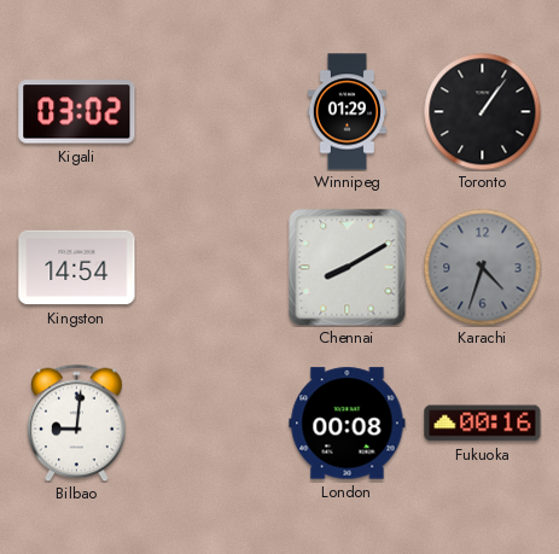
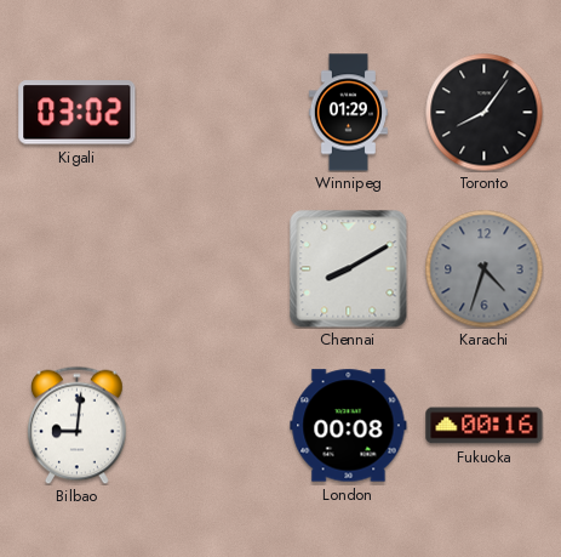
Toronto: 1:06 -> 8:06 (483, 112)
Kingston: 14:54 -> none (77, 268)
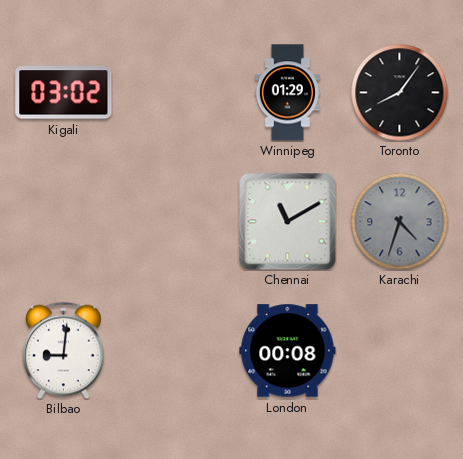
Chennai: 8:10 -> 11:10 (288, 222)
Fukuoka: 00:16 -> none (485, 426)
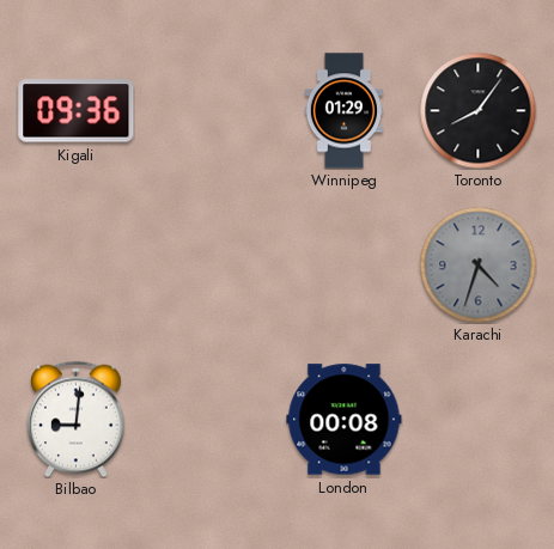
Kigali: 03:02 -> 09:36 (77, 111)
Chennai: 11:10 -> none (288, 222)
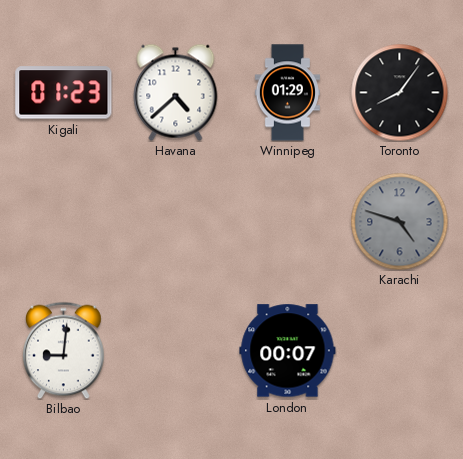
Kigali: 09:36 -> 01:23 (64, 93)
Havana: none -> 4:38 (176, 92)
Karachi: 4:33 -> 4:48 (399, 221)
London: 00:08 -> 00:07 (288, 351)
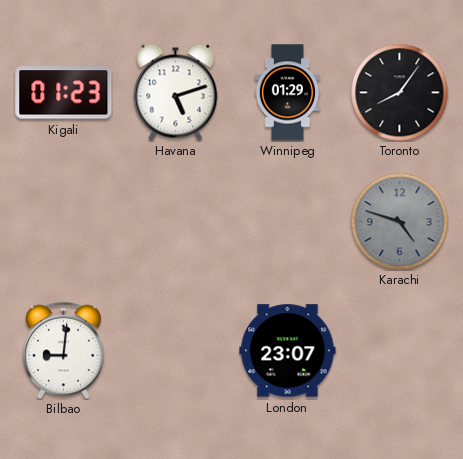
Havana: 4:38 -> 5:12 (176, 92)
London: 00:07 -> 23:07 (288, 351)
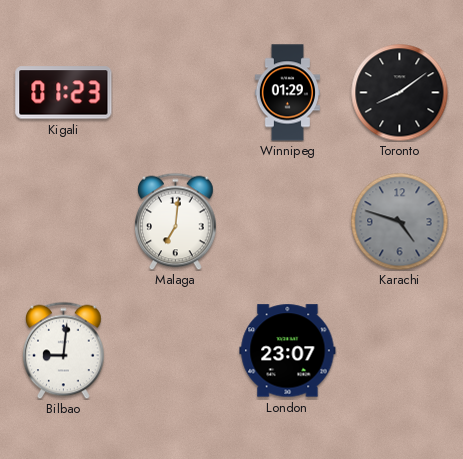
Havana: 5:12 -> none (176, 92)
Toronto: 8:06 -> 8:09 (399, 92)
Malaga: none -> 7:01 (176, 221)
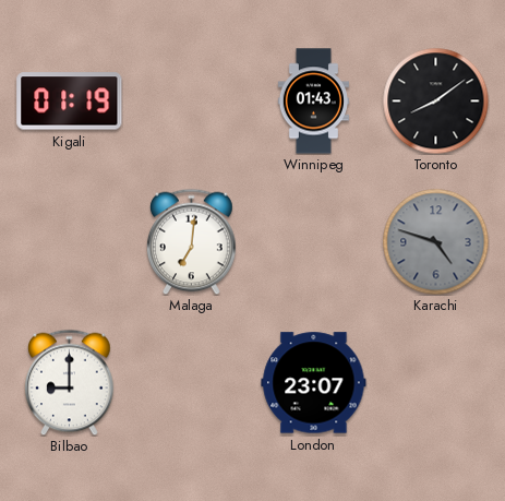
Kigali: 01:23 -> 01:19 (70, 102)
Winnipeg: 01:29 -> 01:43 (313, 102)
Bilbao: 9:01 -> 9:00 (70, 382)
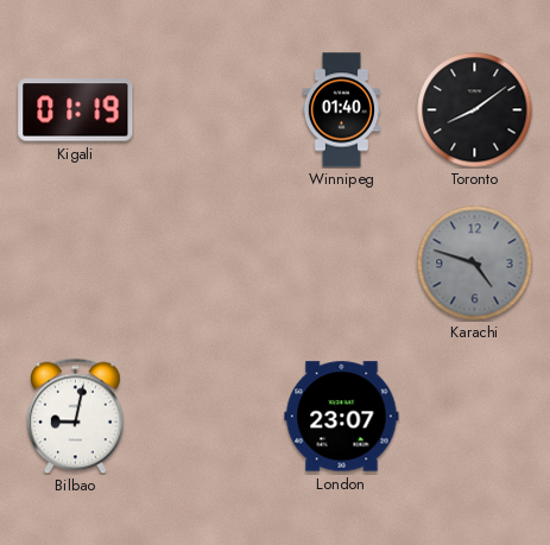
Winnipeg: 01:43 -> 01:40 (341, 110)
Malaga: 7:01 -> none (192, 241)
Bilbao: 9:00 -> 9:02 (76, 416)
